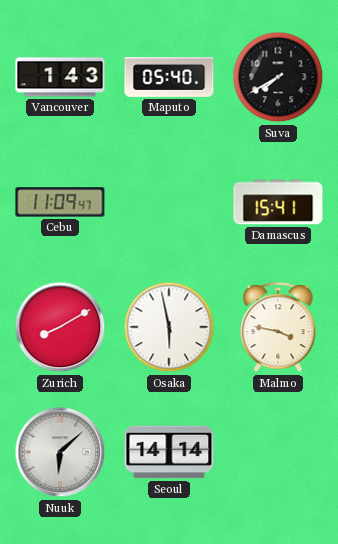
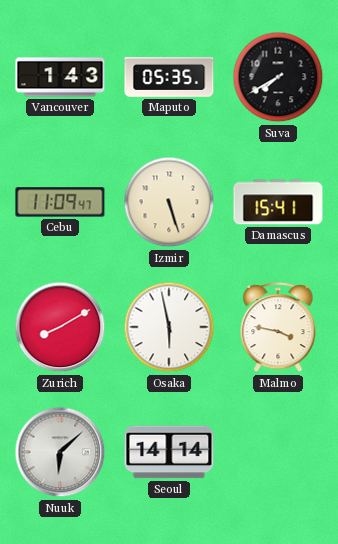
Maputo: 05:40 -> 05:35 (169, 77)
Izmir: none -> 5:27 (169, 202)
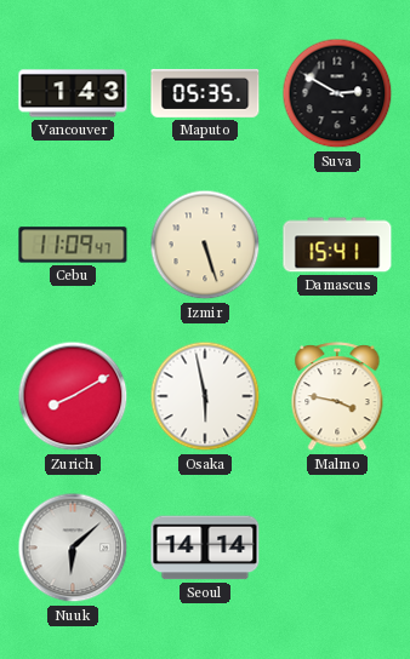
Suva: 7:40 -> 2:50 (337, 93)
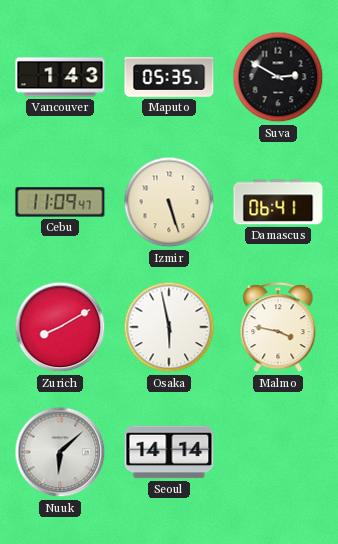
Damascus: 15:41 -> 06:41 (278, 202)
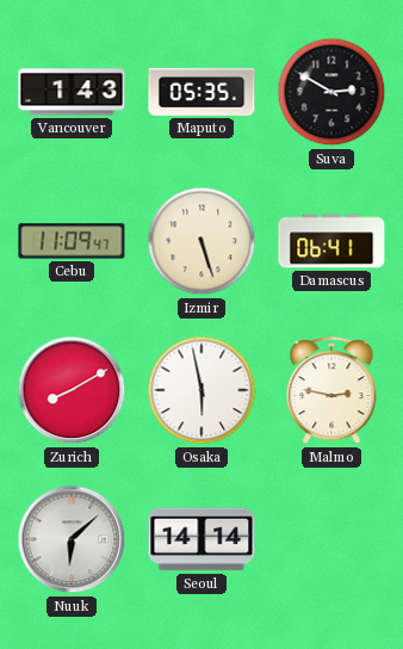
Malmo: 3:47 -> 2:47 (331, 391)
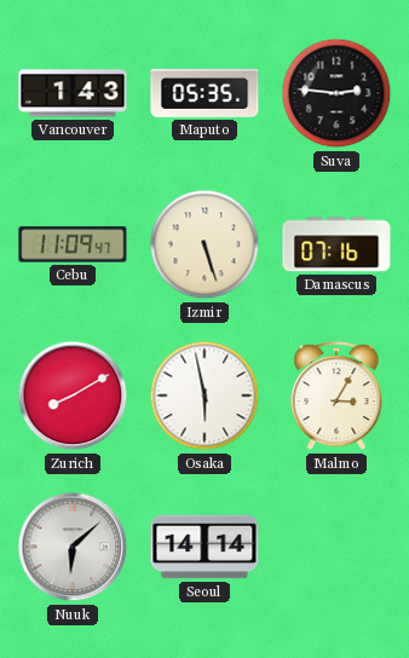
Suva: 2:50 -> 2:46 (336, 93)
Damascus: 06:41 -> 07:16 (336, 244)
Malmo: 2:47 -> 3:05 (336, 397)
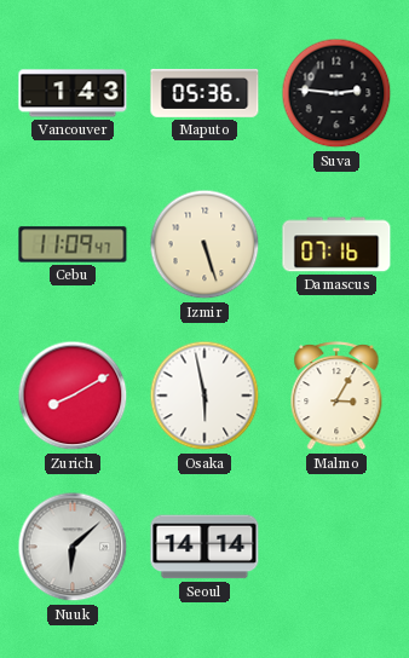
Maputo: 05:35 -> 05:36 (204, 93)
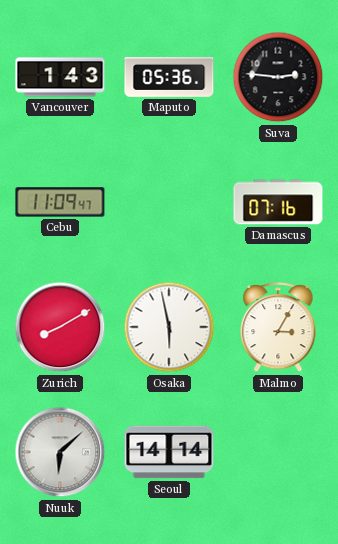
Izmir: 5:27 -> none (204, 244)
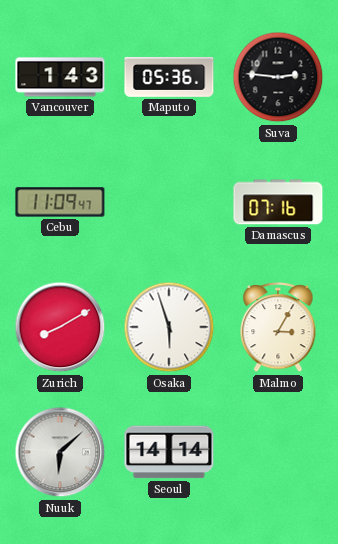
Osaka: 5:58 -> 5:57 (169, 327)
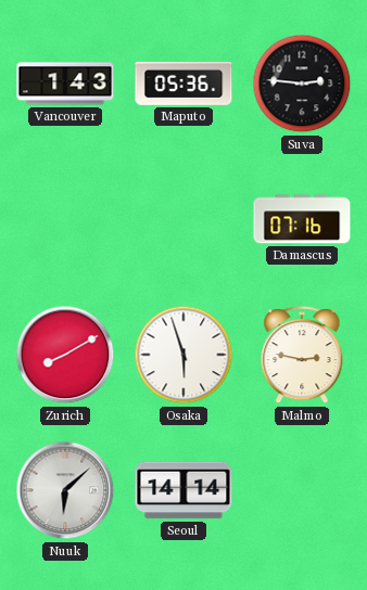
Cebu: 11:09 -> none (60, 202)
Malmo: 3:05 -> 2:47 (302, 356)
